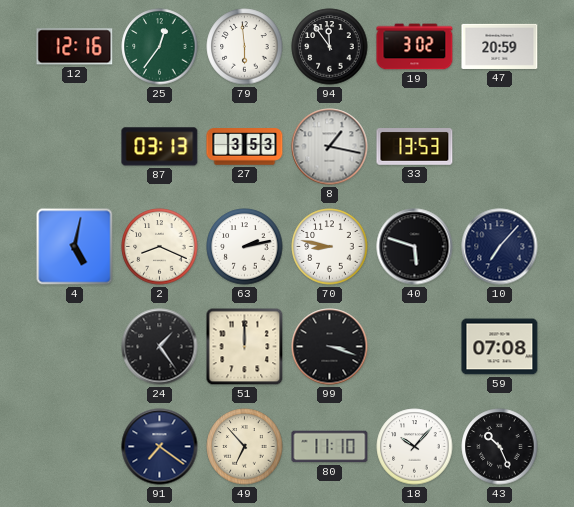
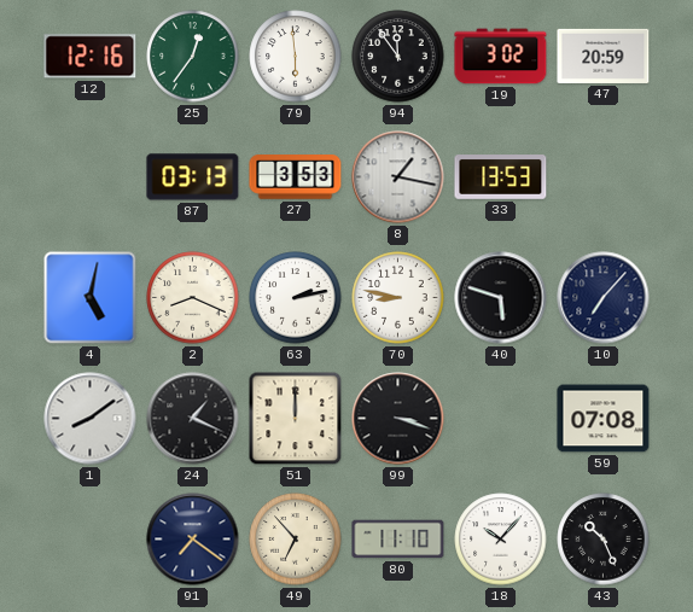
1: none -> 8:09 (91, 419)
24: 1:24 -> 1:19 (193, 419)
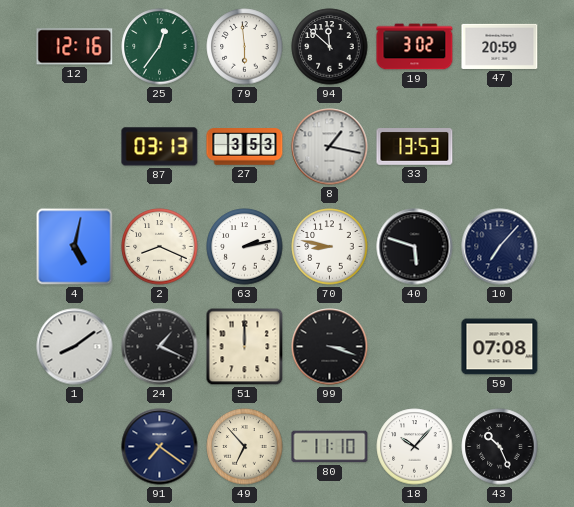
94: 11:54 -> 11:52 (330, 47)
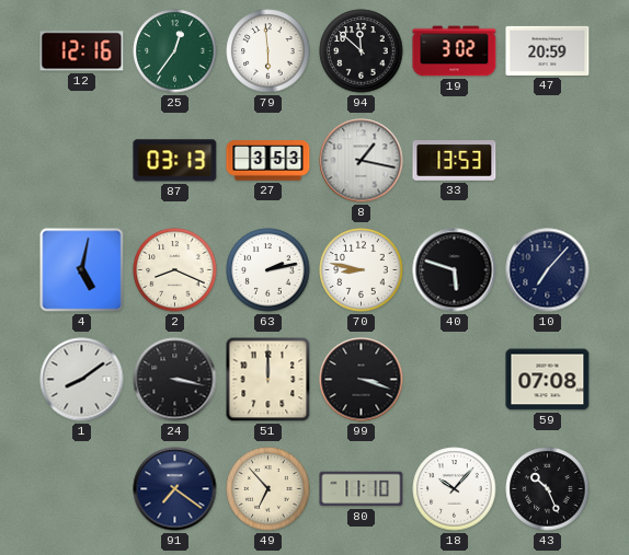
24: 1:19 -> 3:17 (175, 380)
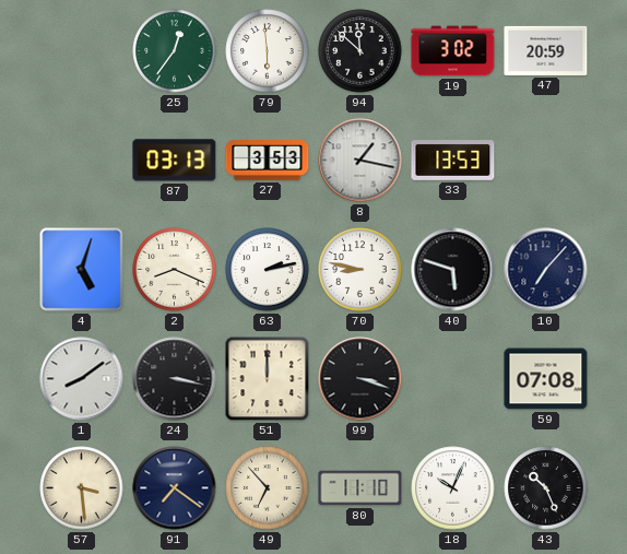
12: 12:16 -> none (82, 51)
4: 5:02 -> 5:03 (82, 270)
57: none -> 3:29 (82, 488)
18: 10:07 -> 10:04 (453, 488)
